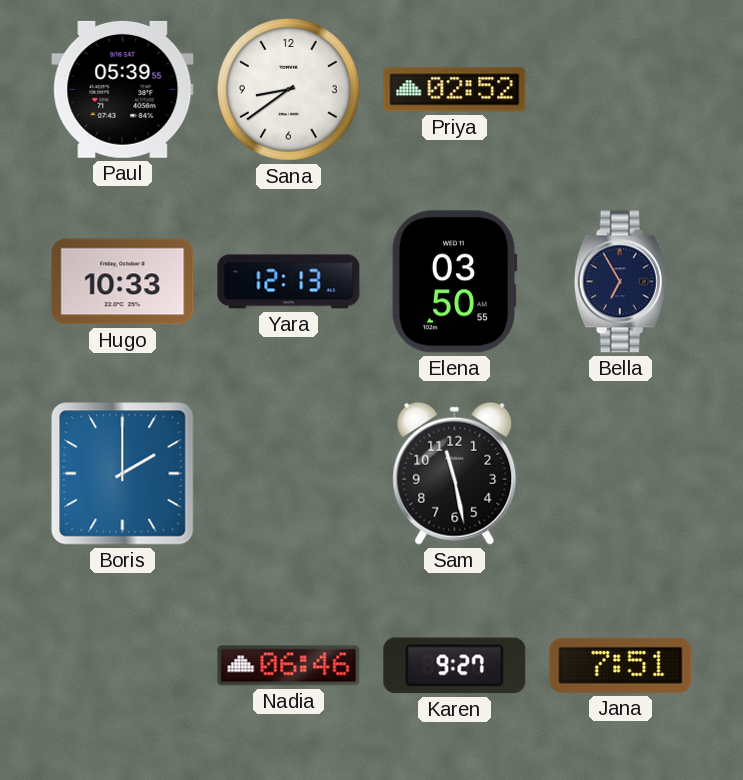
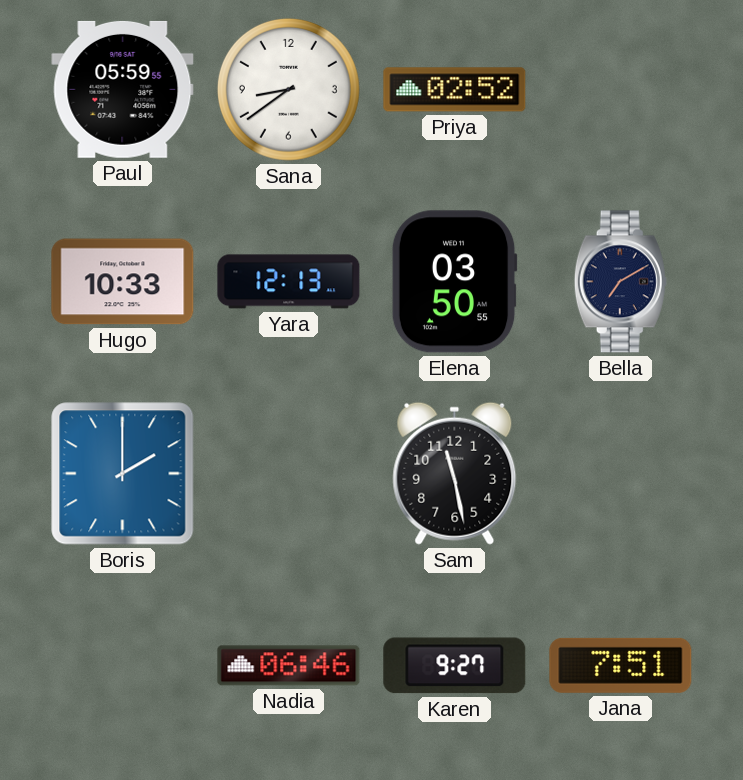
Paul: 05:39 -> 05:59 (123, 89)
Bella: 6:55 -> 7:10 (620, 282)
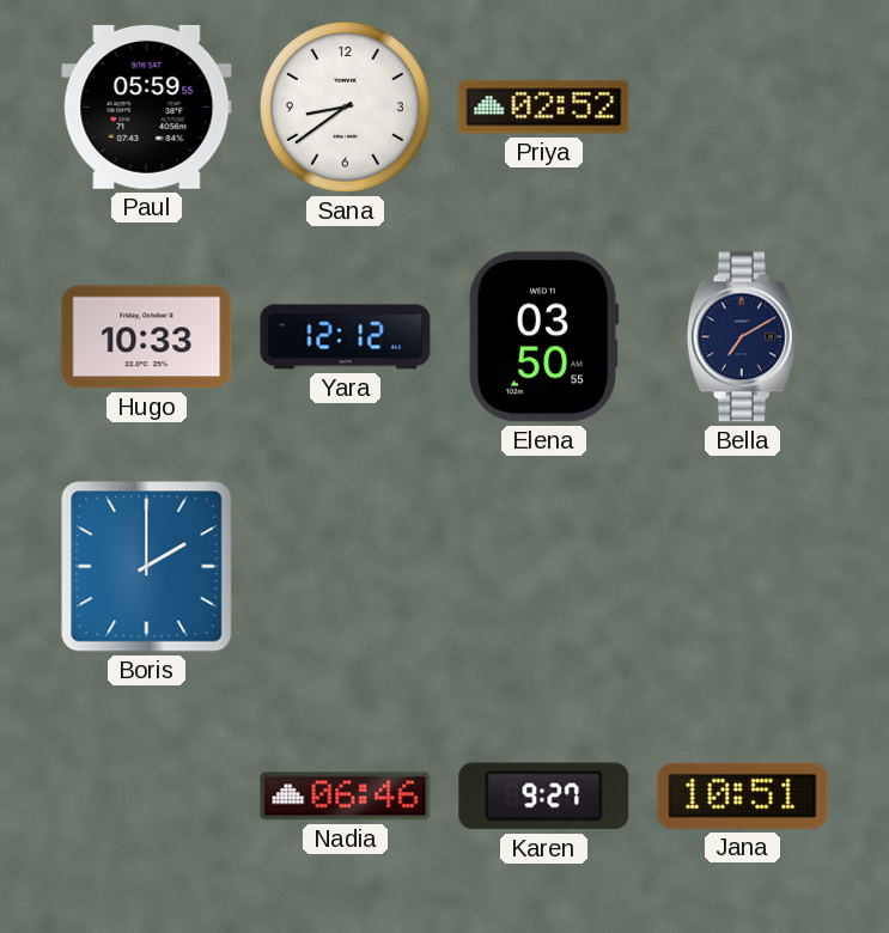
Yara: 12:13 -> 12:12 (346, 337)
Sam: 11:28 -> none (455, 473)
Jana: 7:51 -> 10:51 (743, 795)
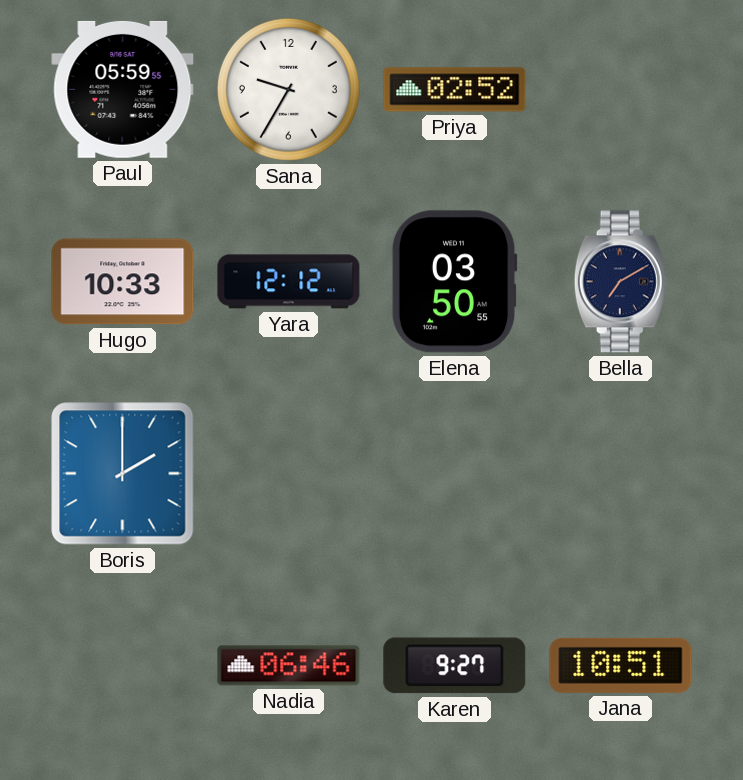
Sana: 8:39 -> 9:35 (288, 89)
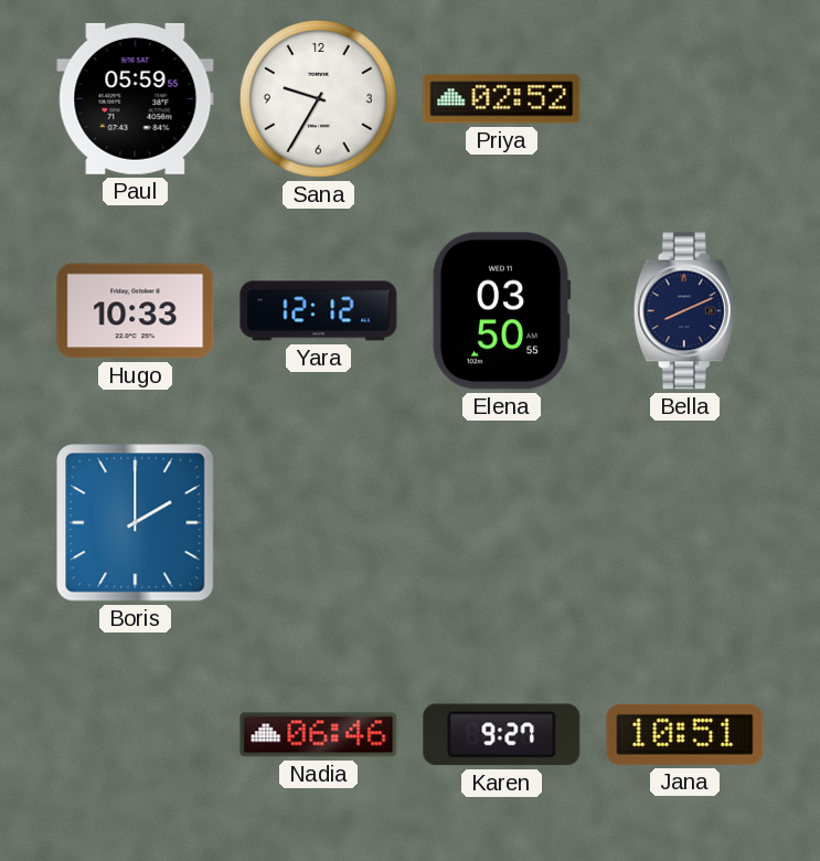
Bella: 7:10 -> 8:11 (684, 311)
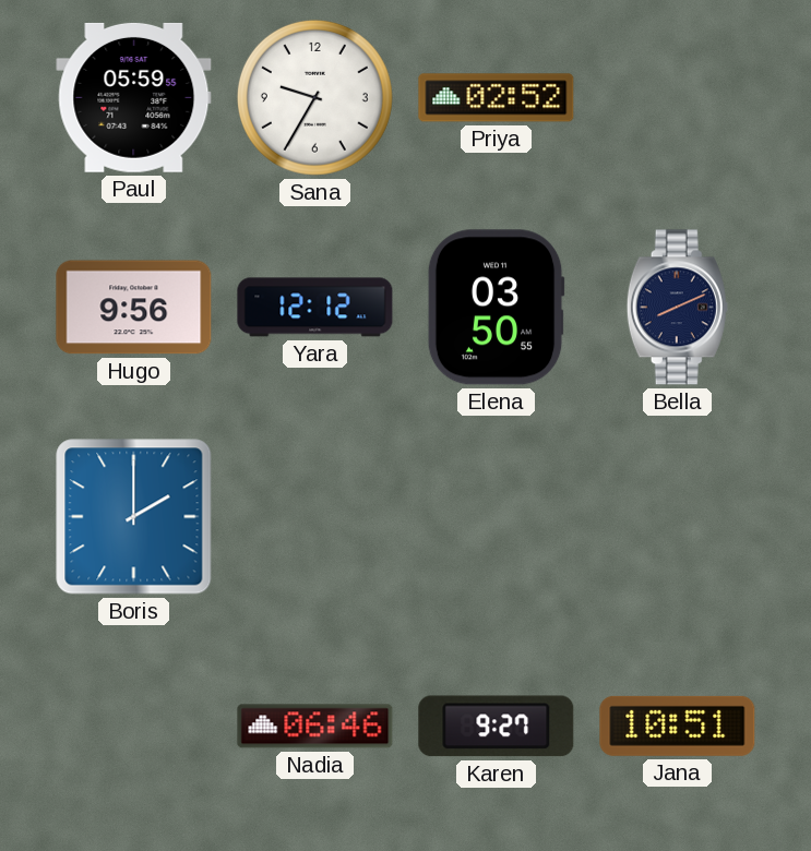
Hugo: 10:33 -> 9:56 (134, 308)
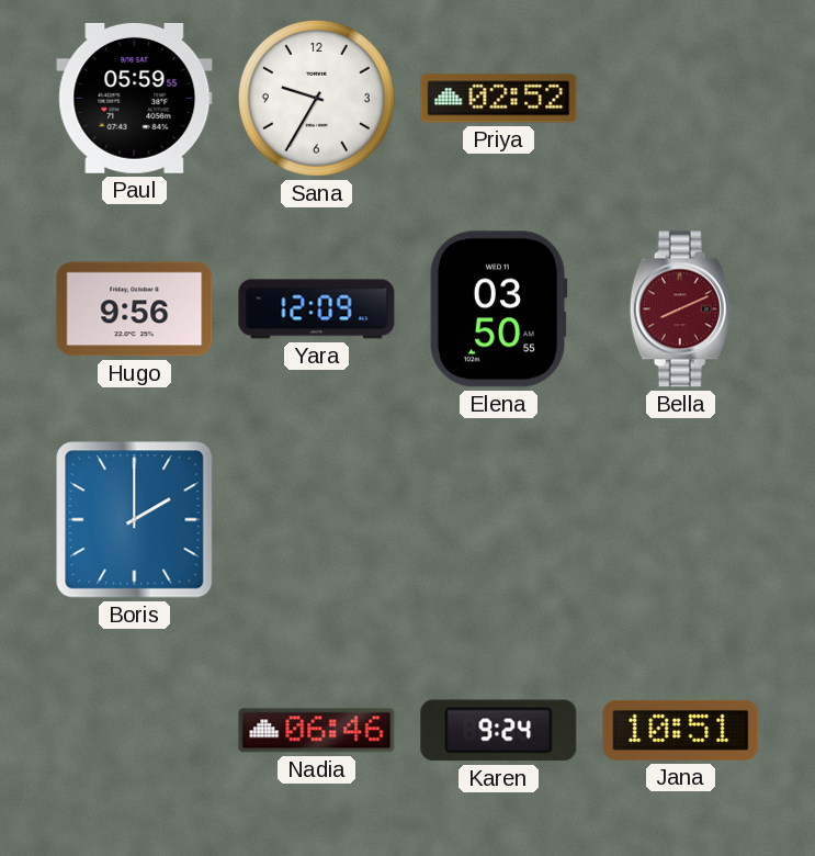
Yara: 12:12 -> 12:09 (317, 309)
Bella dial: navy -> burgundy (680, 309)
Karen: 9:27 -> 9:24 (499, 731)
